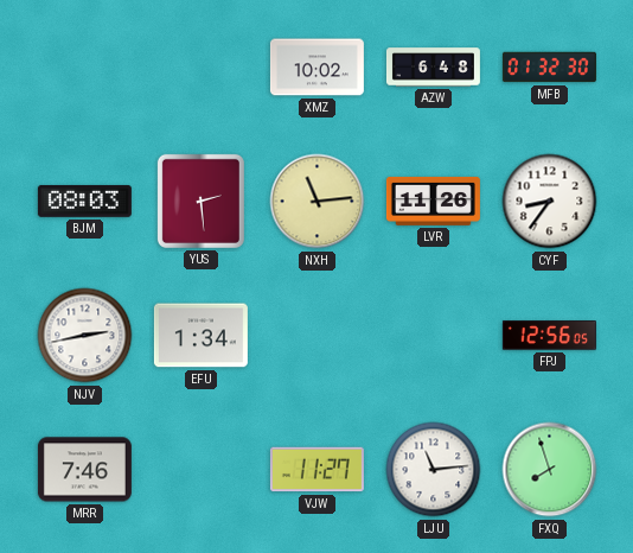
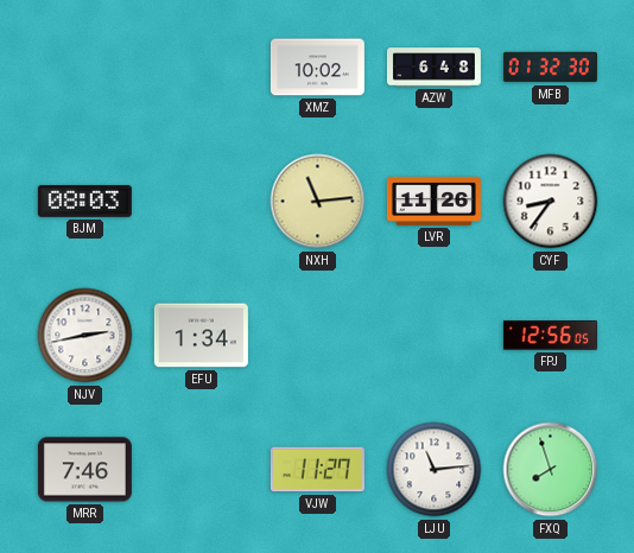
YUS: 2:29 -> none (200, 201)
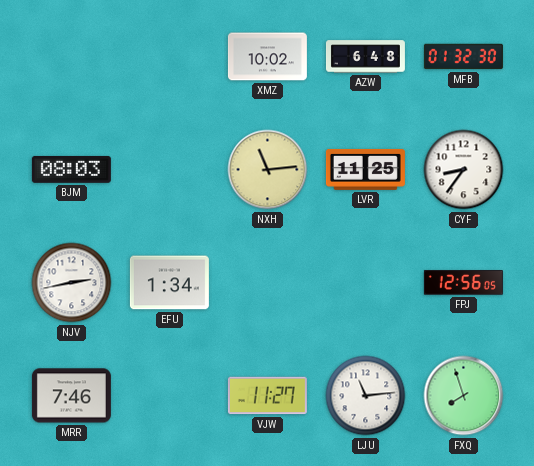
LVR: 11:26 -> 11:25 (365, 169)
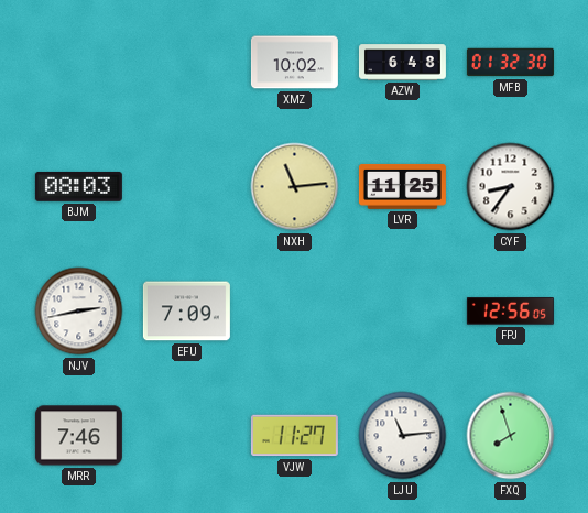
EFU: 1:34 -> 7:09 (186, 312)
